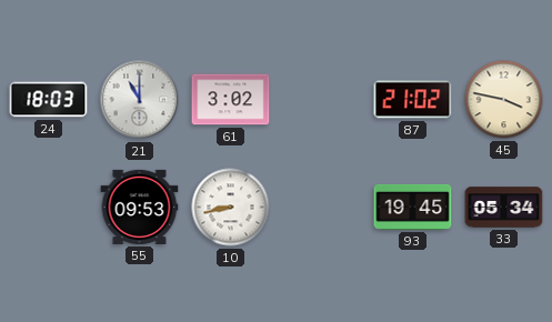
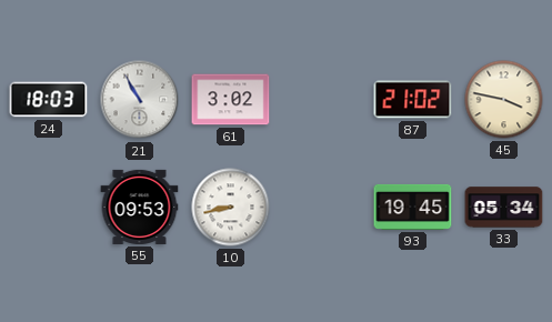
21: 11:00 -> 10:55 (140, 100)
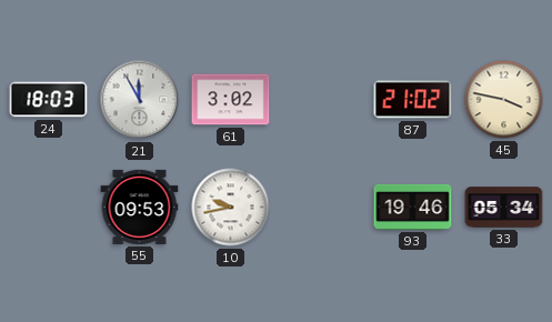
21: 10:55 -> 11:55 (140, 100)
10: 8:43 -> 9:43 (231, 208)
93: 19:45 -> 19:46 (413, 207)
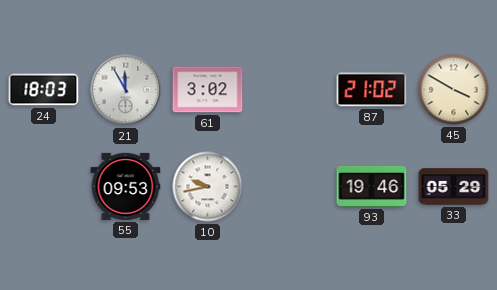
45: 3:47 -> 3:50 (454, 90)
33: 05:34 -> 05:29 (454, 187)
